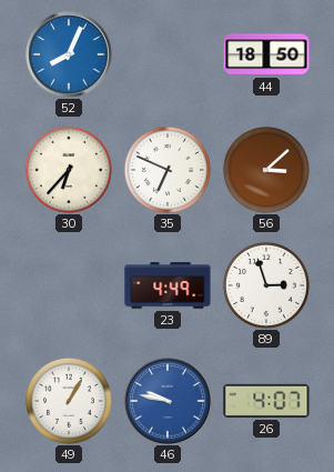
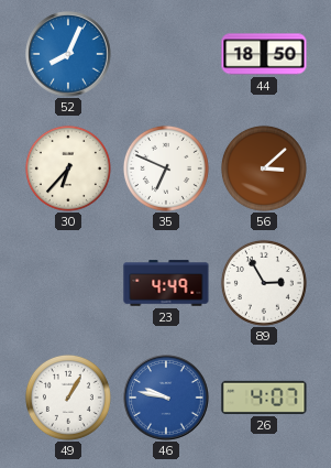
89: 2:57 -> 2:55 (264, 283)
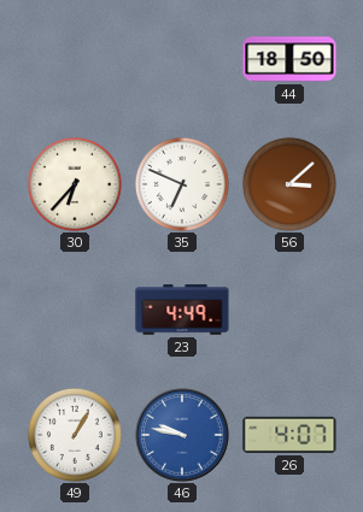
52: 8:04 -> none (68, 54)
89: 2:55 -> none (264, 283)
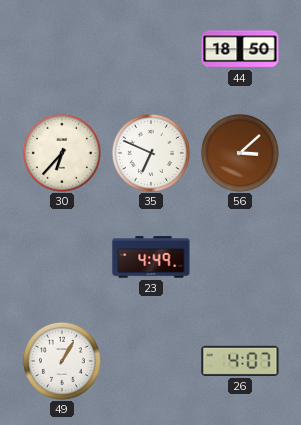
46: 9:47 -> none (182, 435)
